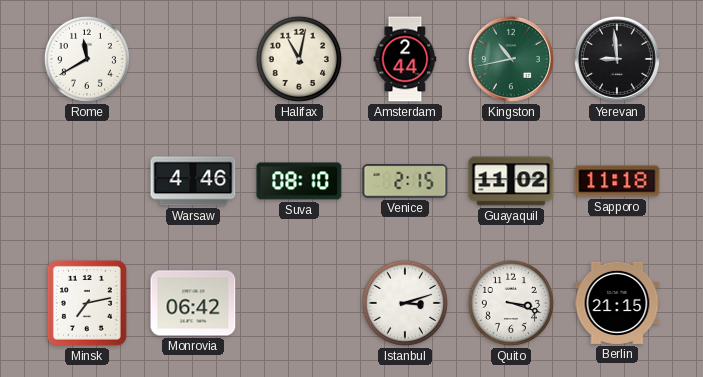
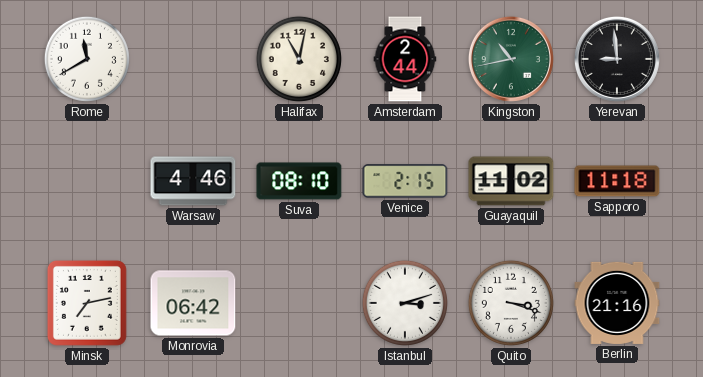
Berlin: 21:15 -> 21:16 (617, 303)
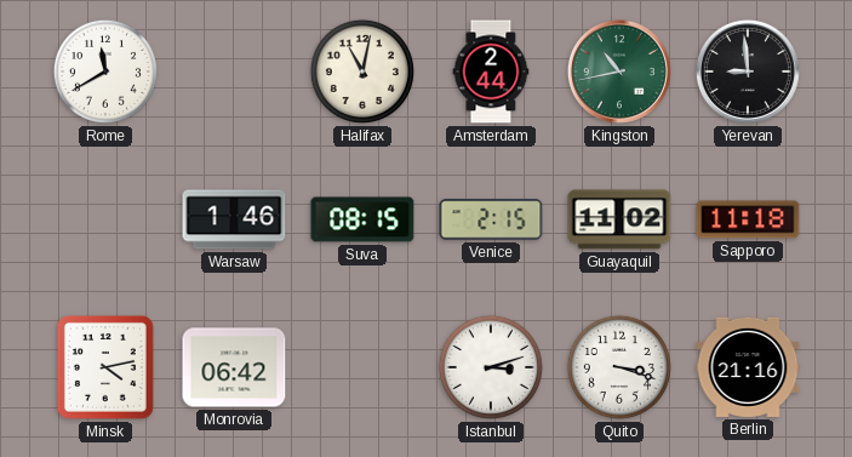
Warsaw: 4:46 -> 1:46 (234, 219)
Suva: 08:10 -> 08:15 (362, 219)
Minsk: 7:13 -> 4:13 (105, 367)
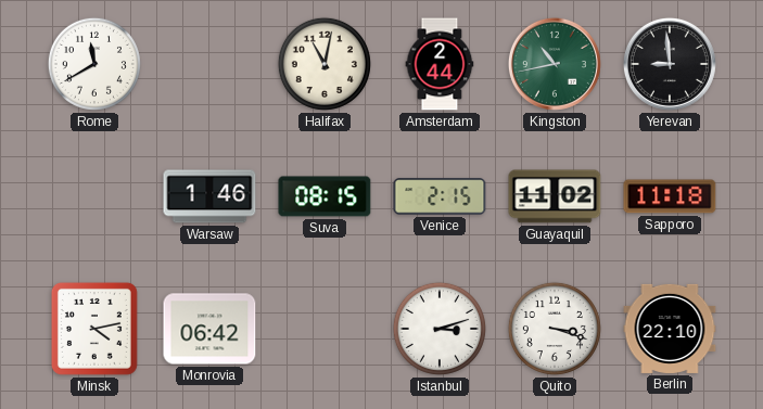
Berlin: 21:16 -> 22:10 (670, 329)
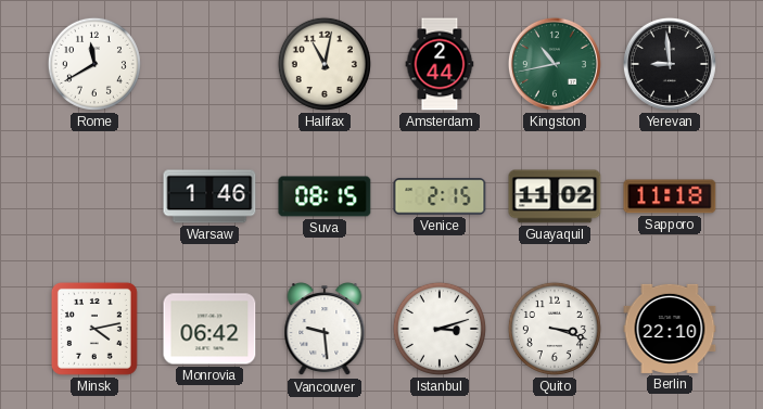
Vancouver: none -> 9:29 (325, 330)
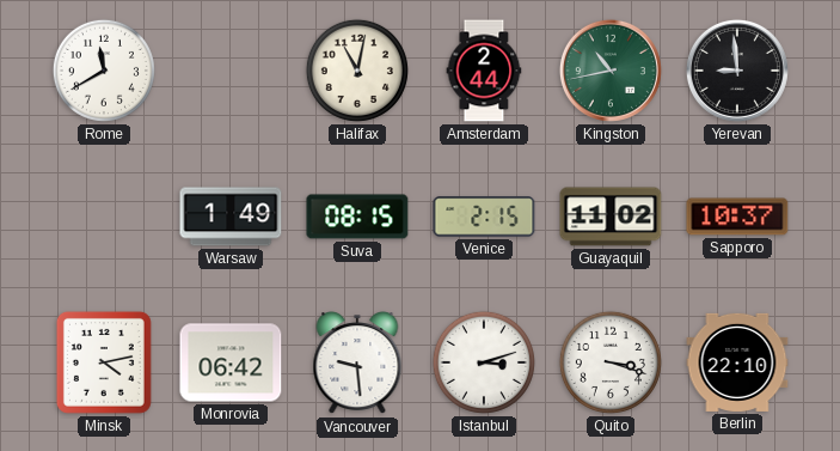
Warsaw: 1:46 -> 1:49 (231, 217)
Sapporo: 11:18 -> 10:37 (737, 217)
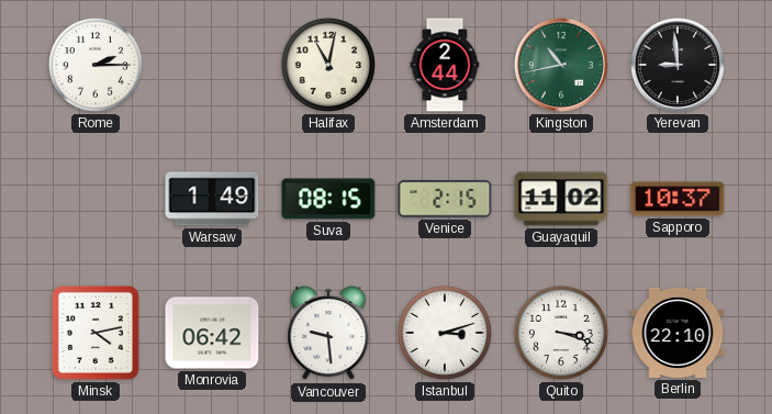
Rome: 11:40 -> 2:15 (96, 65)
